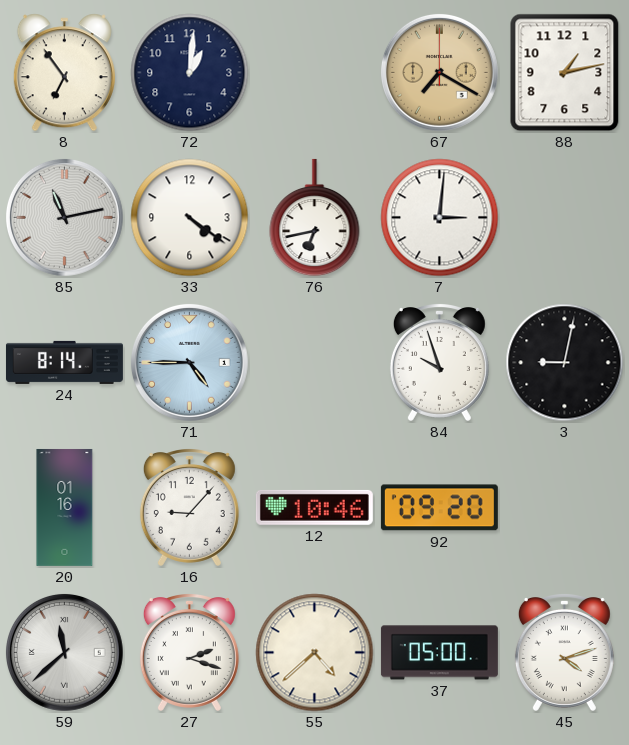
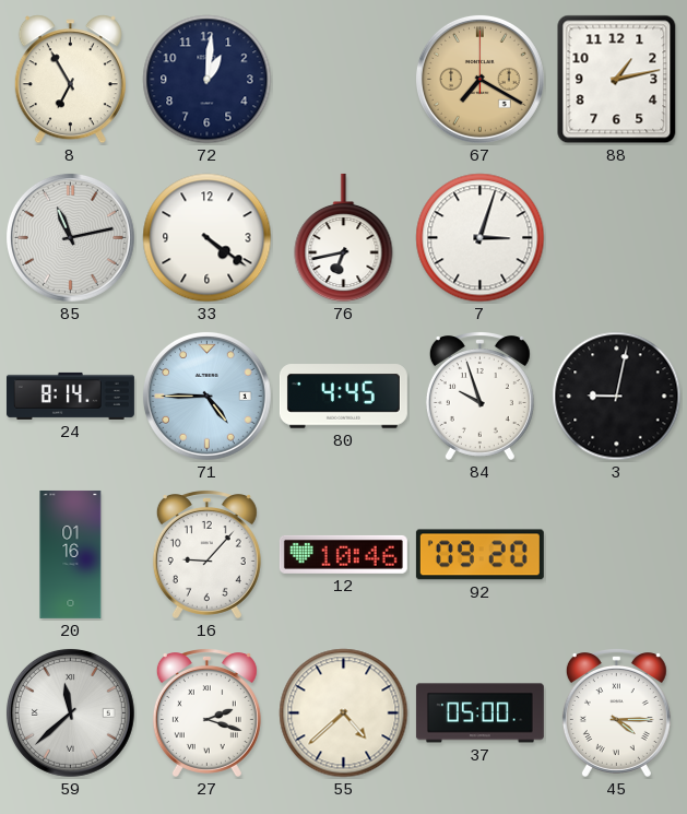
8: 6:54 -> 6:55 (70, 80)
7: 3:01 -> 3:03 (481, 238)
80: none -> 4:45 (343, 397)
45: 4:12 -> 4:15 (616, 713)
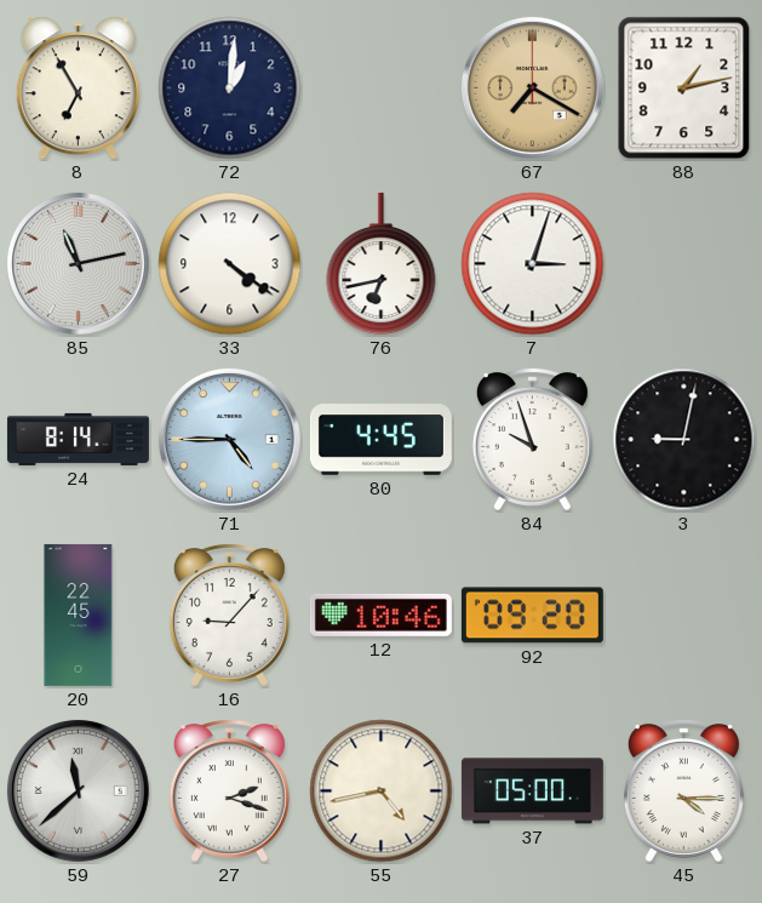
20: 01:16 -> 22:45 (79, 615)
55: 4:38 -> 4:43 (382, 791)
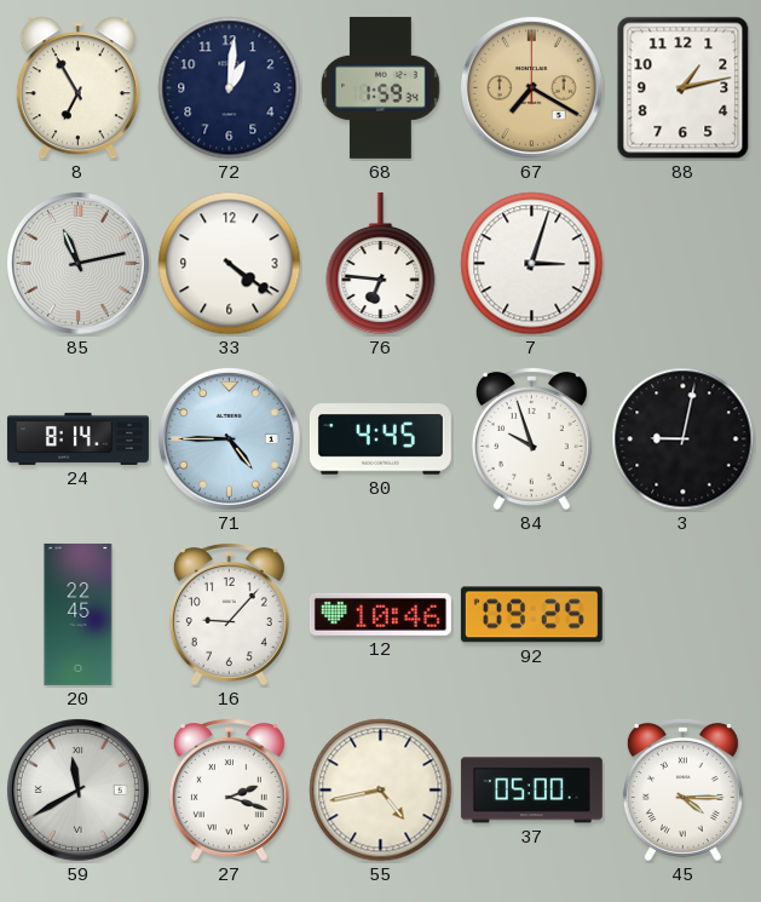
68: none -> 1:59 (381, 87)
76: 6:43 -> 6:46 (381, 264)
92: 09:20 -> 09:25 (531, 615)
59: 11:38 -> 11:40 (77, 789)
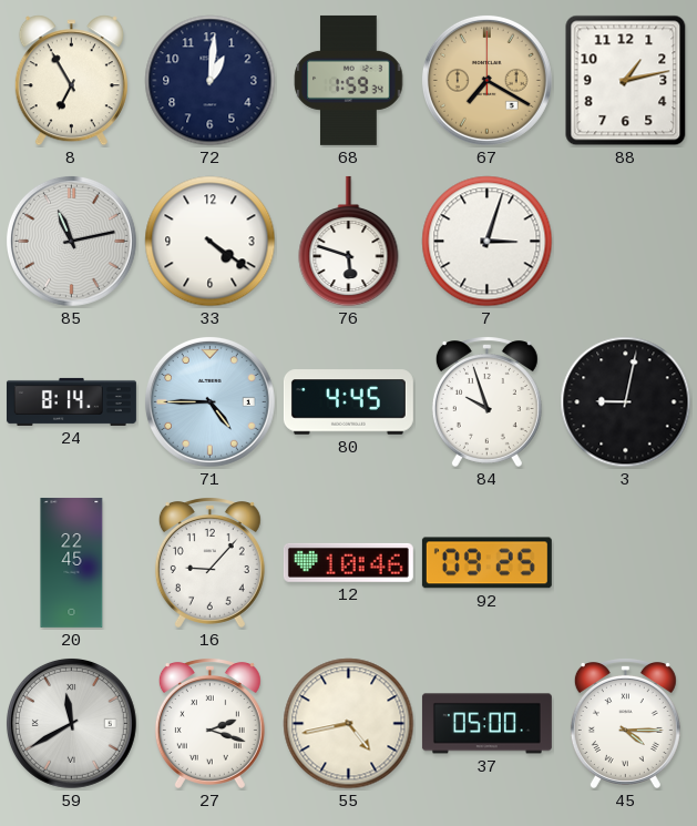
76: 6:46 -> 5:48 (349, 242)
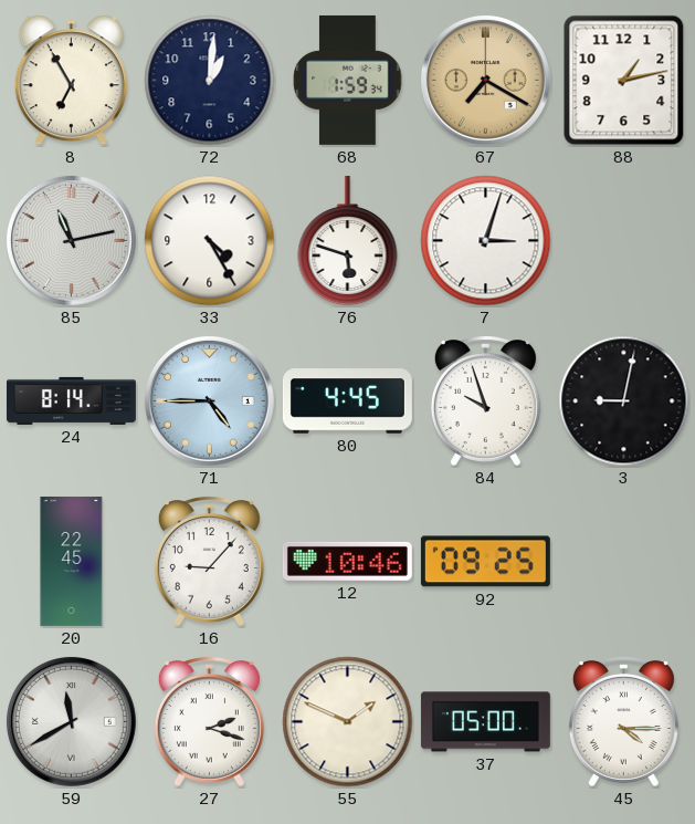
33: 4:21 -> 4:25 (210, 241)
55: 4:43 -> 1:49 (348, 722)
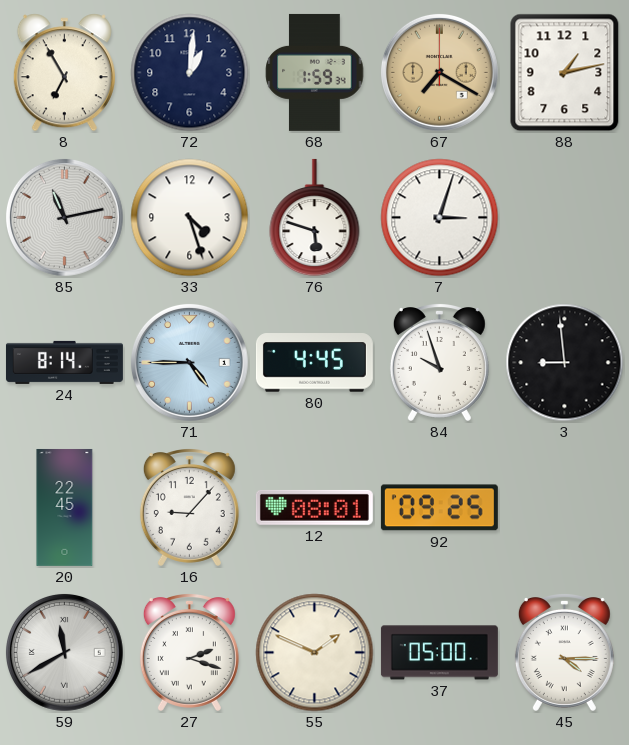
33: 4:25 -> 4:27 (190, 218)
3: 9:02 -> 8:59 (565, 363)
12: 10:46 -> 08:01 (314, 507)
